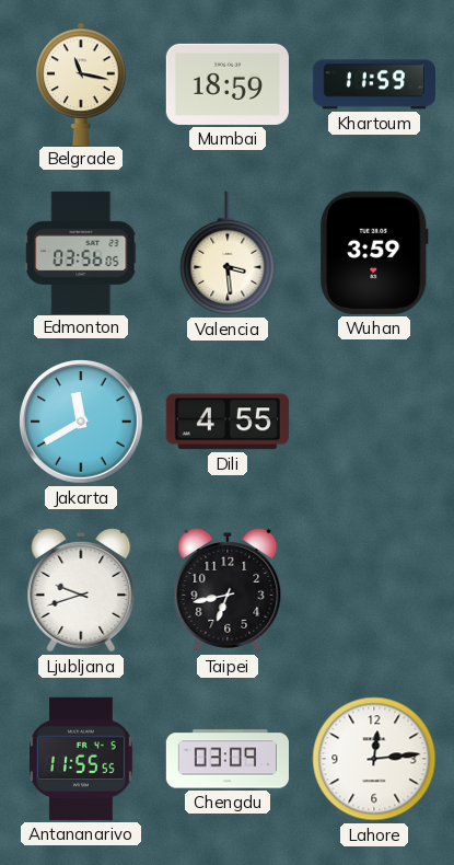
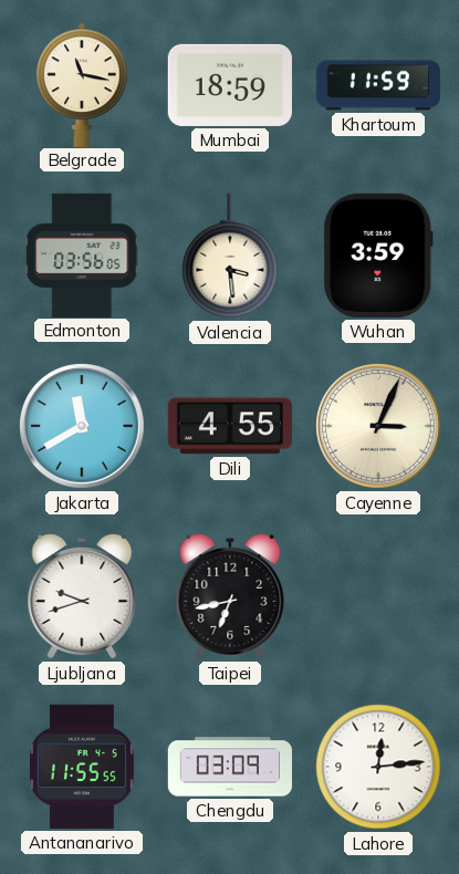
Cayenne: none -> 3:04 (378, 426)
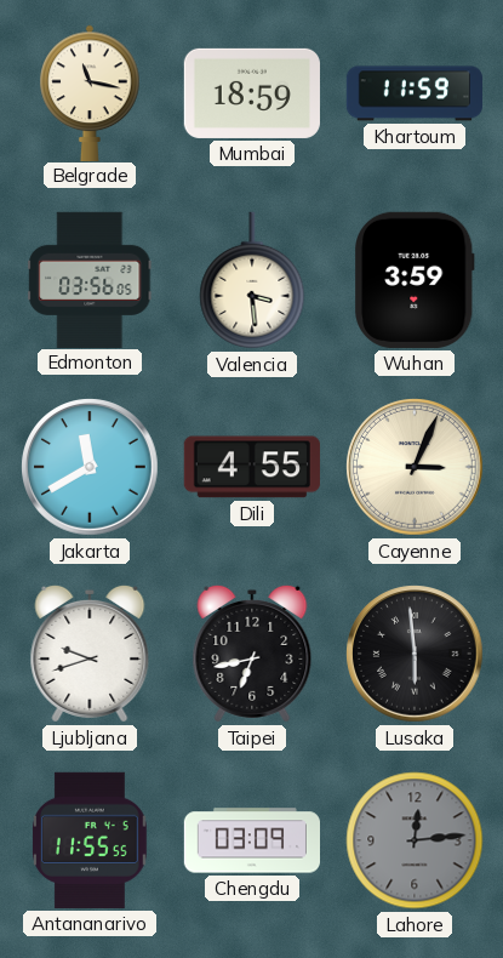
Lusaka: none -> 5:59 (415, 654)
Lahore dial: white -> grey (415, 840)
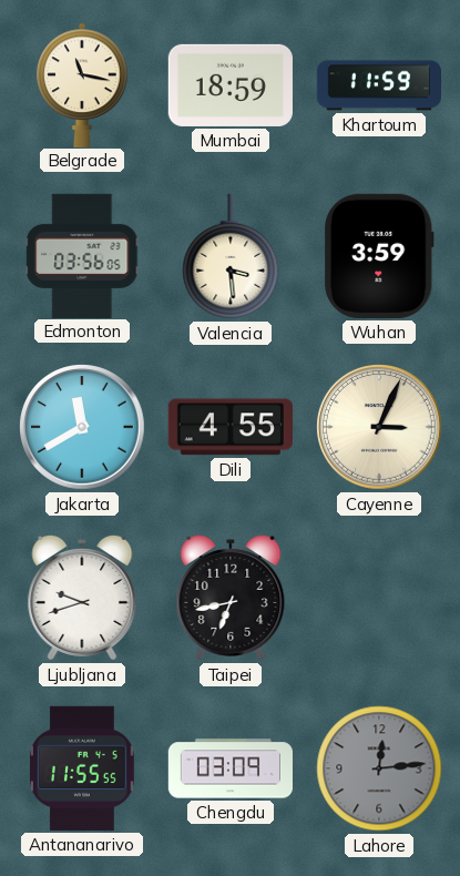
Lusaka: 5:59 -> none (415, 654)
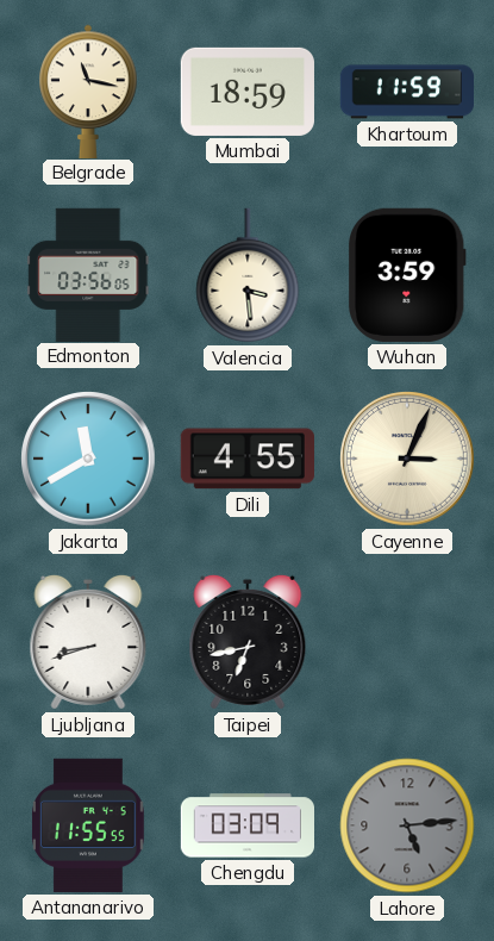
Ljubljana: 9:42 -> 8:42 (88, 642)
Lahore: 12:14 -> 5:14 (407, 825)
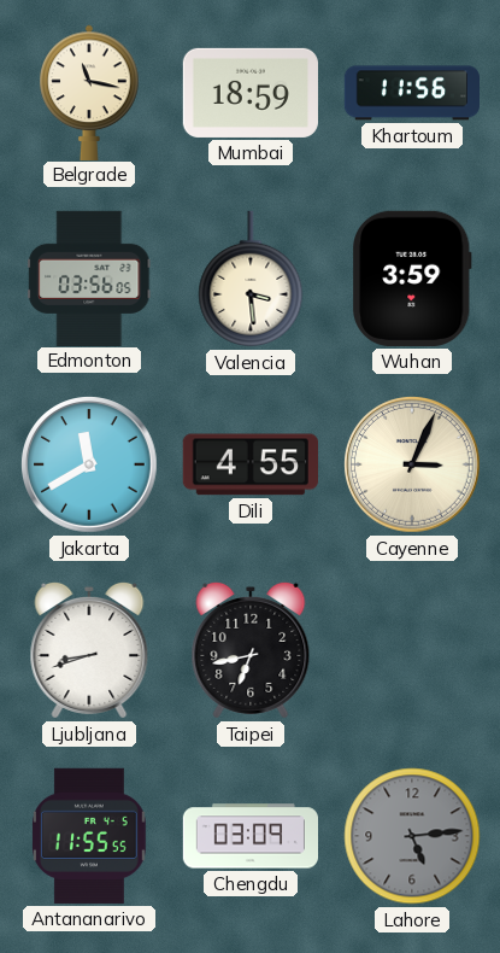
Khartoum: 11:59 -> 11:56 (411, 93)
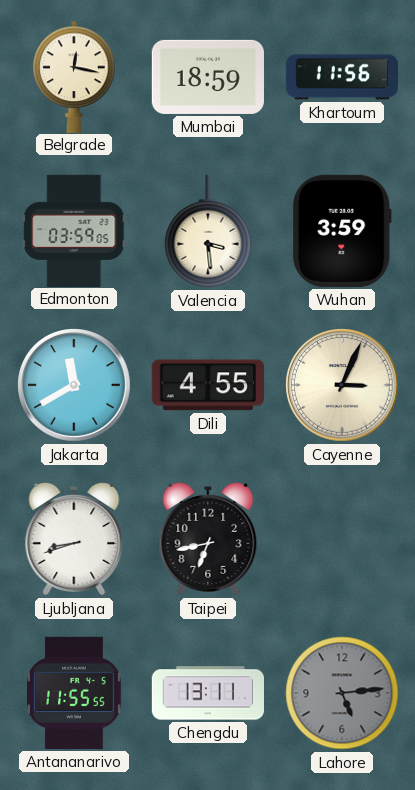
Belgrade: 11:17 -> 12:17 (74, 76)
Edmonton: 03:56 -> 03:59 (74, 230)
Chengdu: 03:09 -> 13:11 (207, 693)
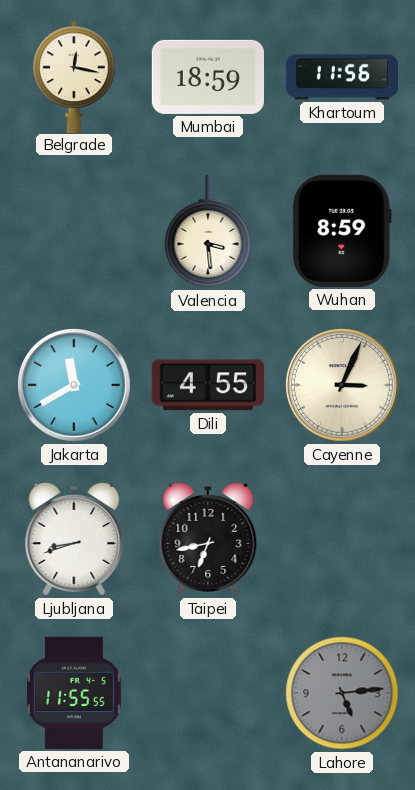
Edmonton: 03:59 -> none (74, 230)
Wuhan: 3:59 -> 8:59 (343, 231)
Chengdu: 13:11 -> none (207, 693)
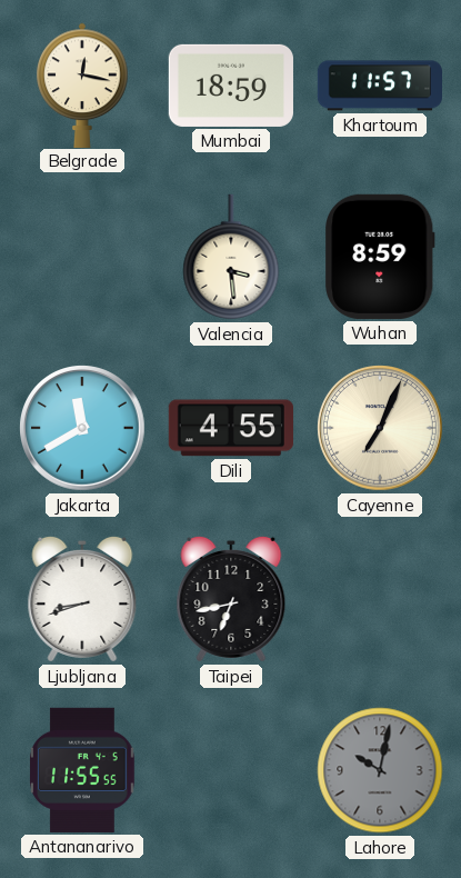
Khartoum: 11:56 -> 11:57 (379, 86)
Cayenne: 3:04 -> 7:04 (380, 428)
Lahore: 5:14 -> 10:02 (380, 770)
